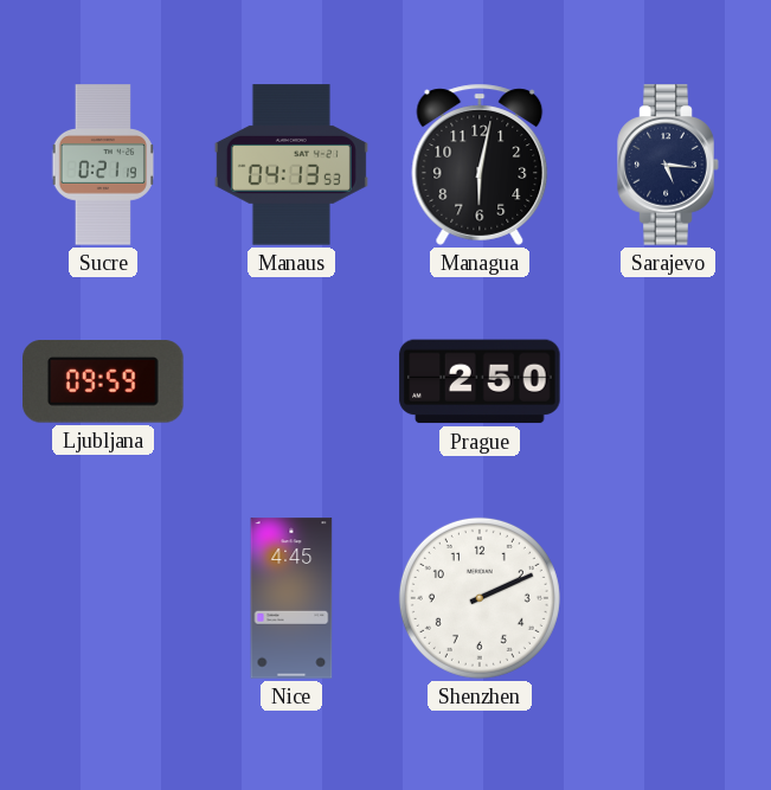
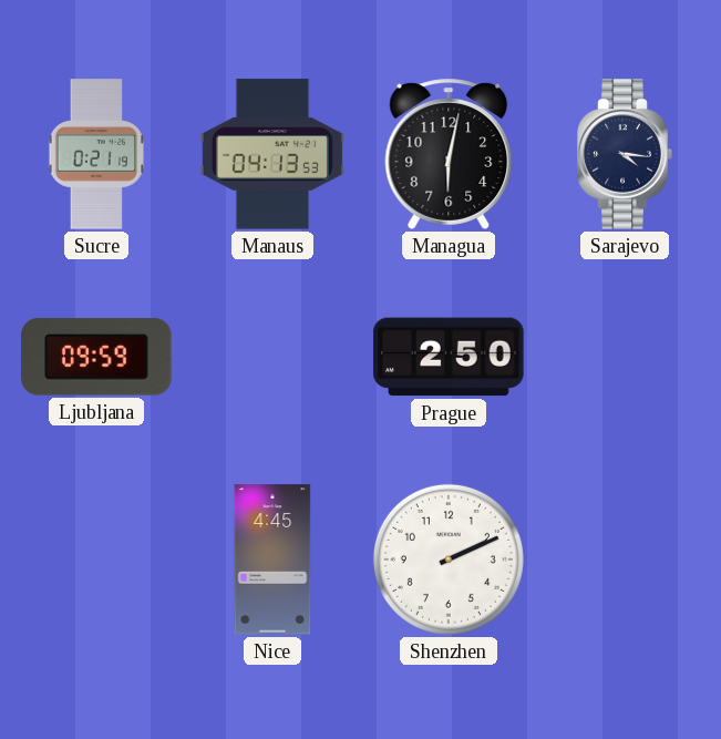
Sarajevo: 5:16 -> 4:16 (625, 154)
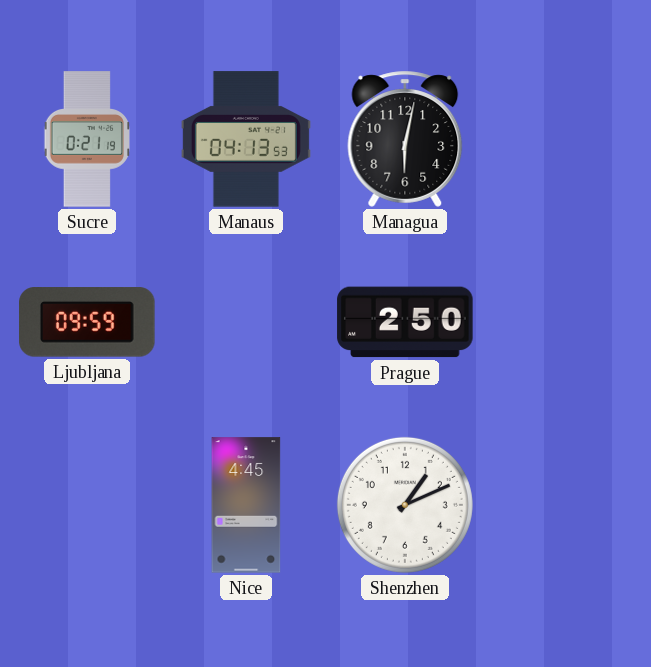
Sarajevo: 4:16 -> none (625, 154)
Shenzhen: 2:11 -> 1:11 (405, 505)
